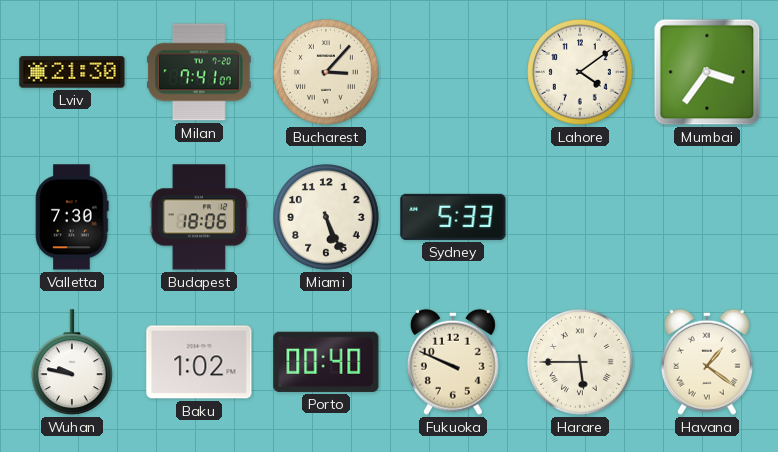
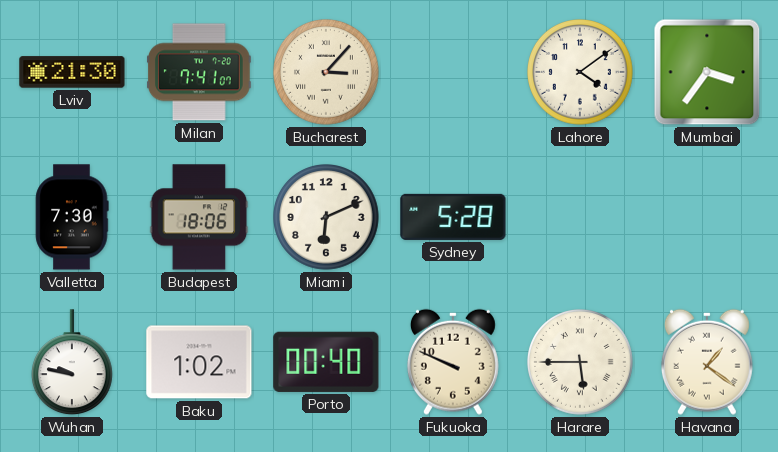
Miami: 5:26 -> 6:11 (327, 218)
Sydney: 5:33 -> 5:28 (453, 217)
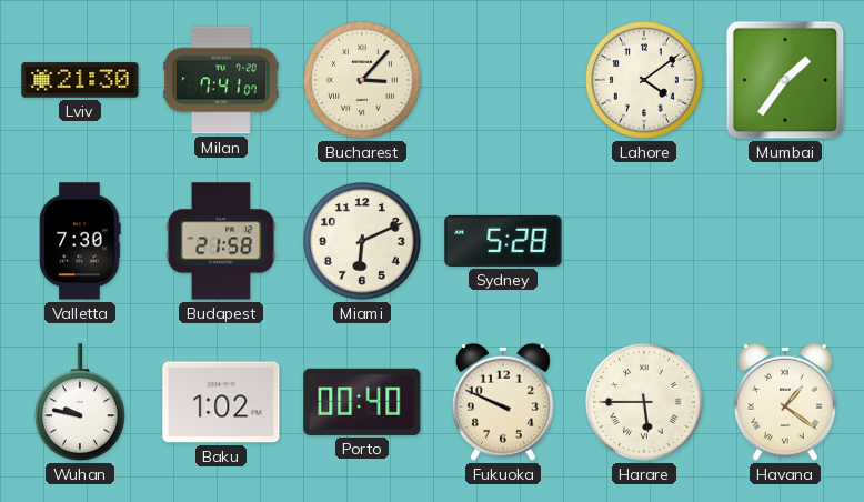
Mumbai: 3:36 -> 1:36 (785, 80)
Budapest: 18:06 -> 21:58 (221, 241)
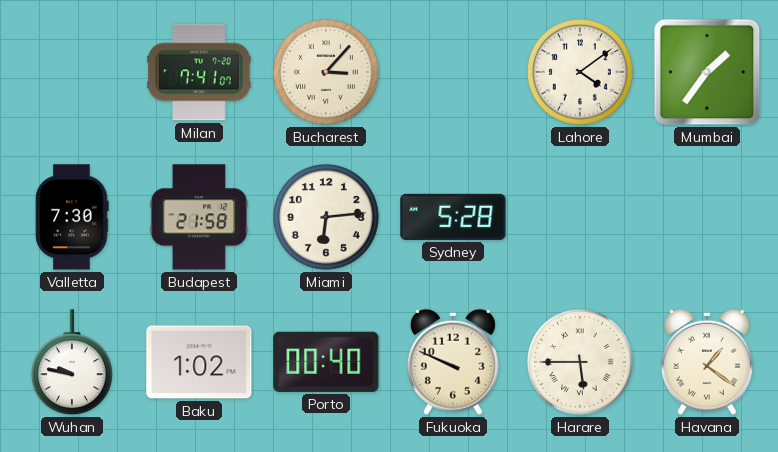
Lviv: 21:30 -> none (80, 80)
Miami: 6:11 -> 6:14 (327, 218)
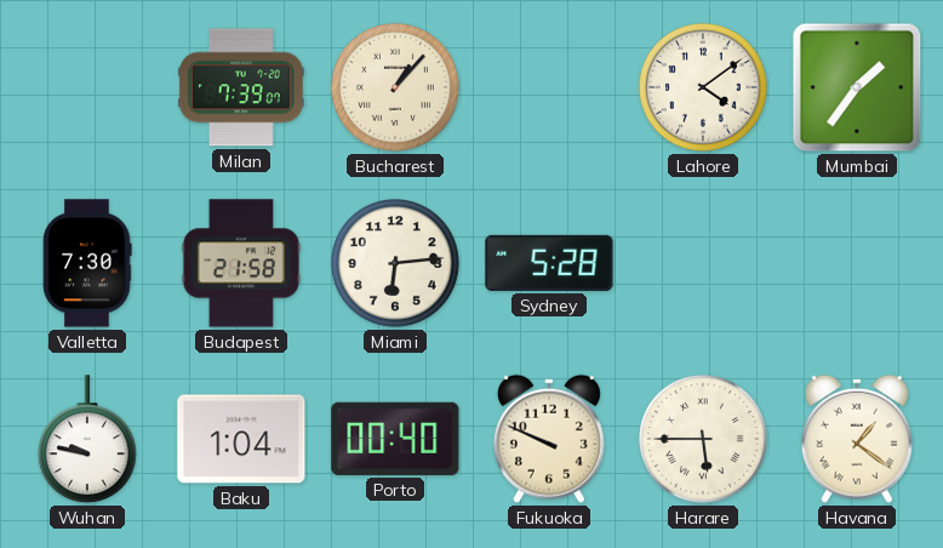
Milan: 7:41 -> 7:39 (242, 87)
Bucharest: 3:07 -> 1:07 (396, 89)
Baku: 1:02 -> 1:04 (241, 439)
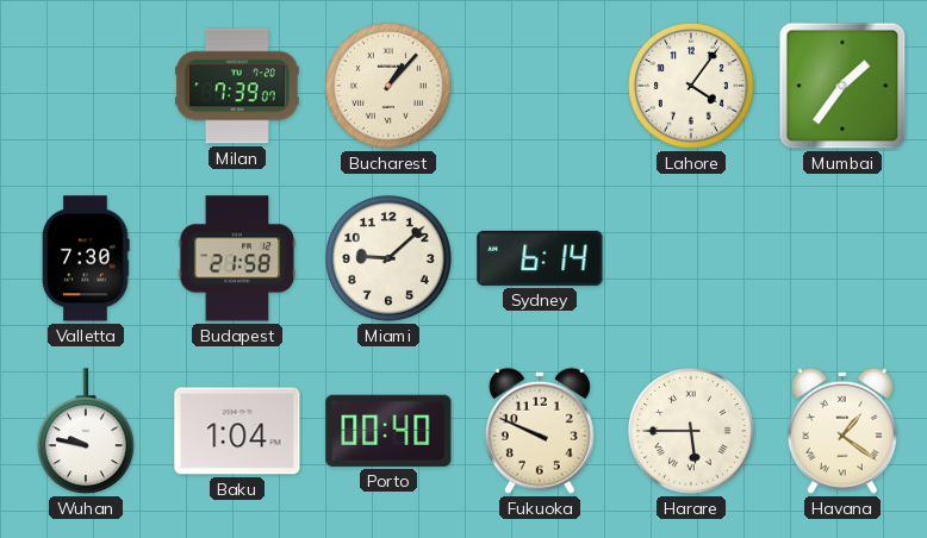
Lahore: 4:09 -> 4:06 (692, 87)
Miami: 6:14 -> 9:08 (390, 259)
Sydney: 5:28 -> 6:14 (540, 258)
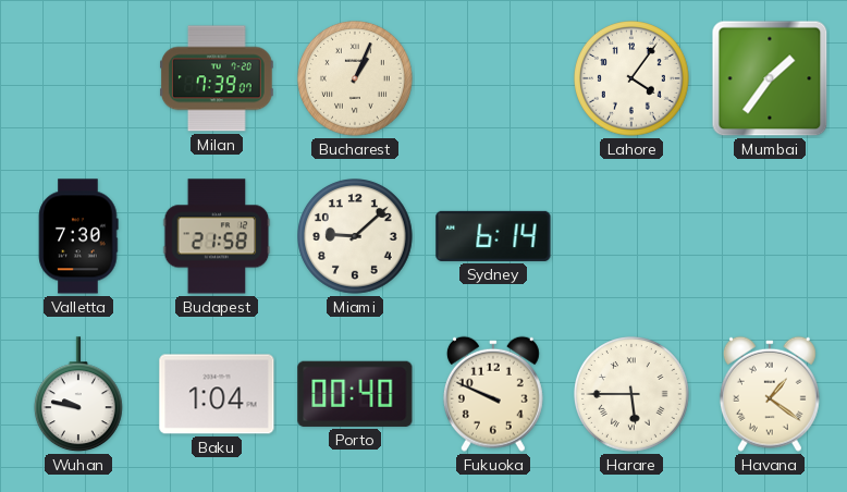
Bucharest: 1:07 -> 1:04 (356, 79)
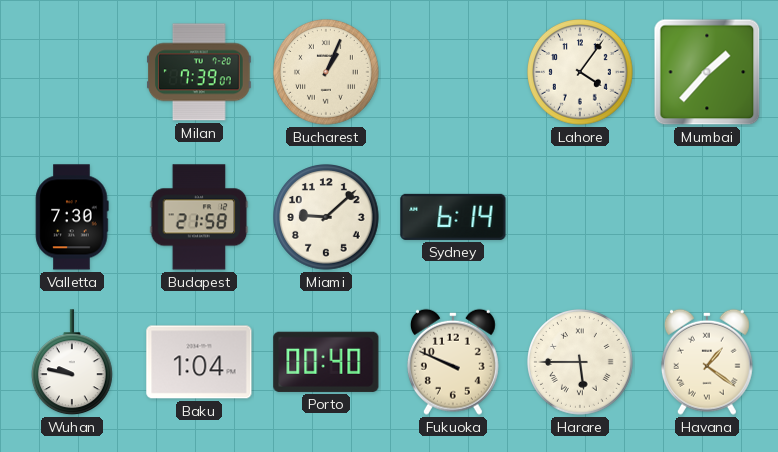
Mumbai: 1:36 -> 1:37 (707, 72)
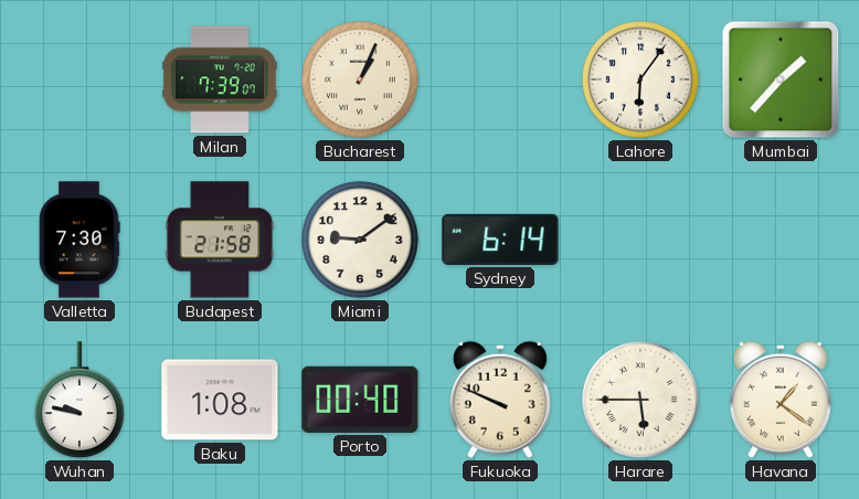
Lahore: 4:06 -> 6:06 (641, 81)
Miami: 9:08 -> 9:09 (361, 241)
Baku: 1:04 -> 1:08 (220, 400)
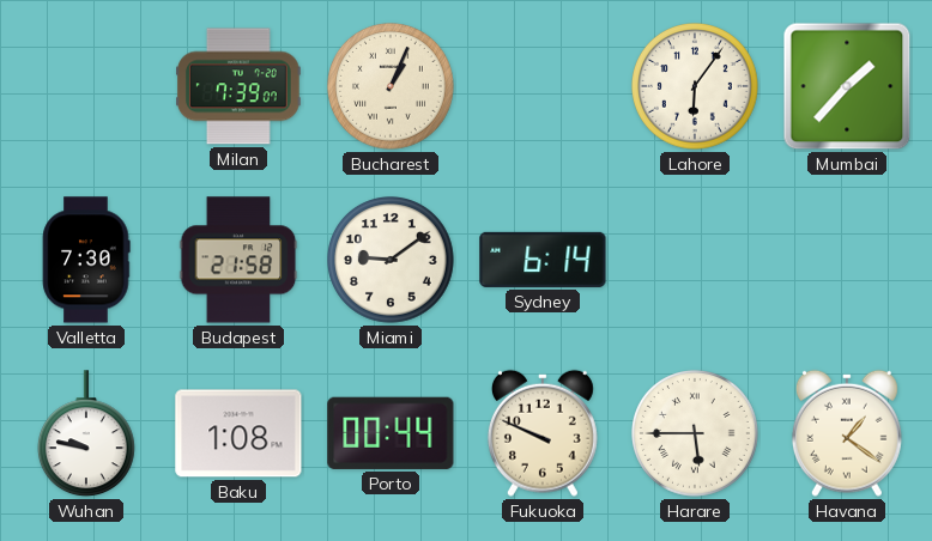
Porto: 00:40 -> 00:44 (391, 433)
